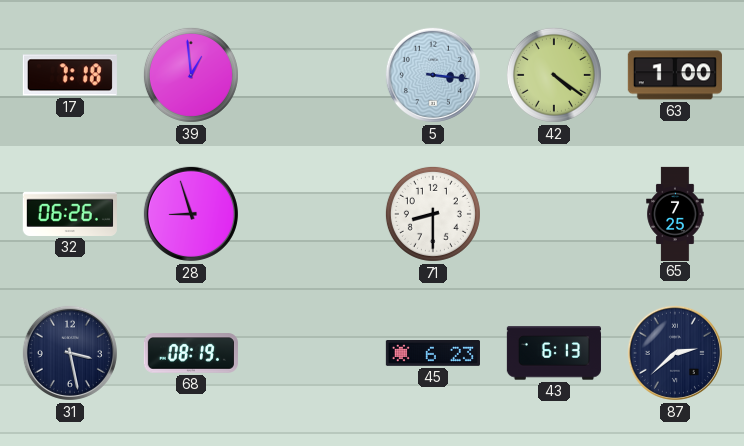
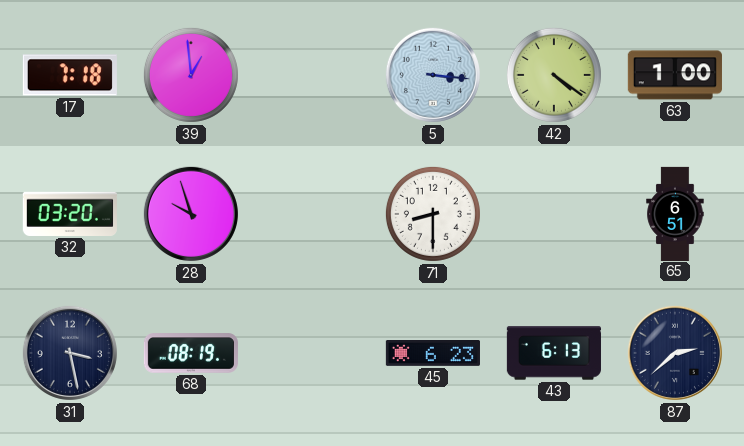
32: 06:26 -> 03:20 (70, 214)
28: 8:57 -> 9:57 (191, 214)
65: 7:25 -> 6:51 (675, 213)
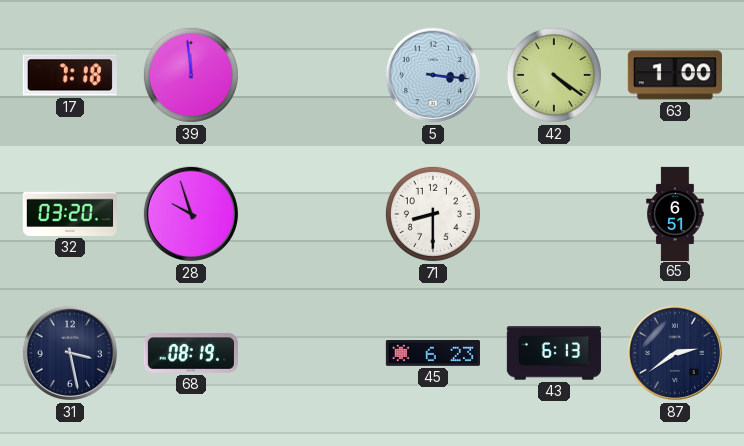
39: 12:59 -> 11:59 (191, 75)
87: 2:38 -> 2:39 (675, 353)
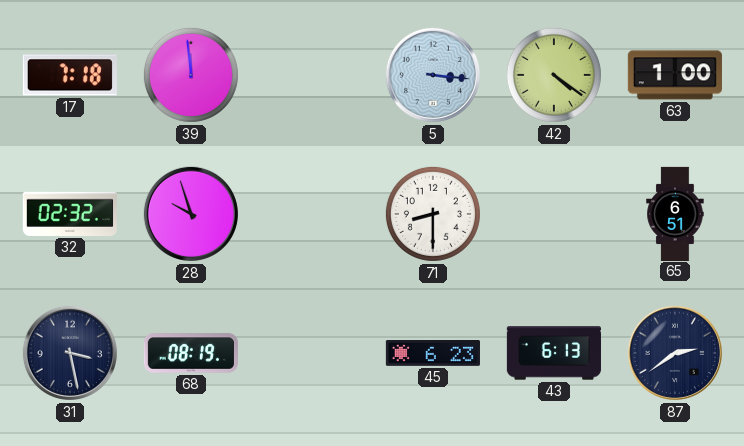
32: 03:20 -> 02:32 (70, 214)
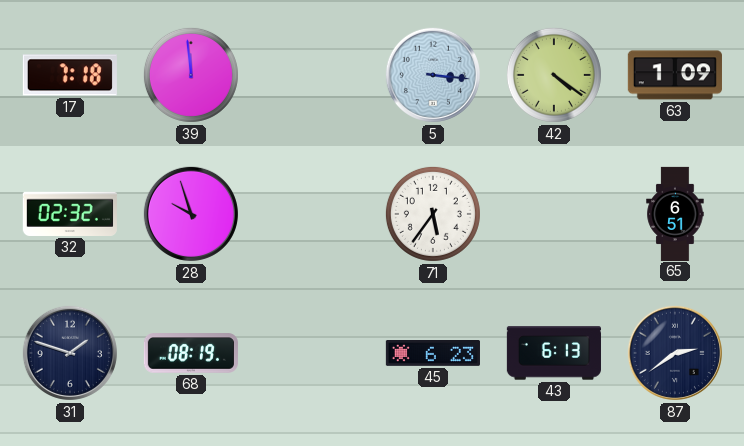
63: 1:00 -> 1:09 (675, 75)
71: 8:30 -> 5:36 (433, 214)
31: 3:28 -> 1:48 (70, 353)
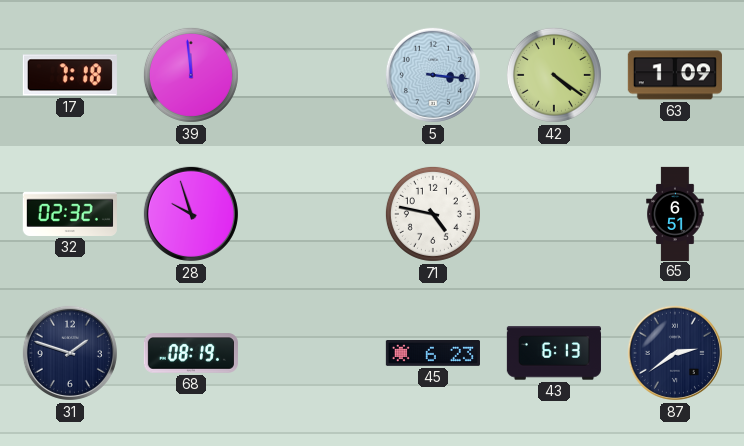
71: 5:36 -> 4:47 (433, 214)
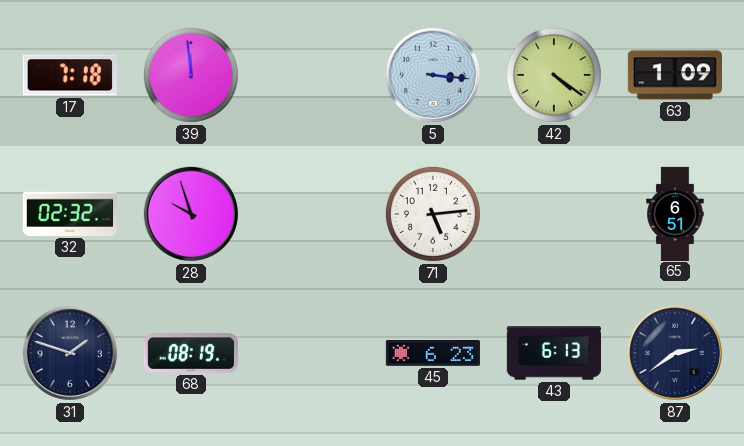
71: 4:47 -> 5:14 (433, 214)
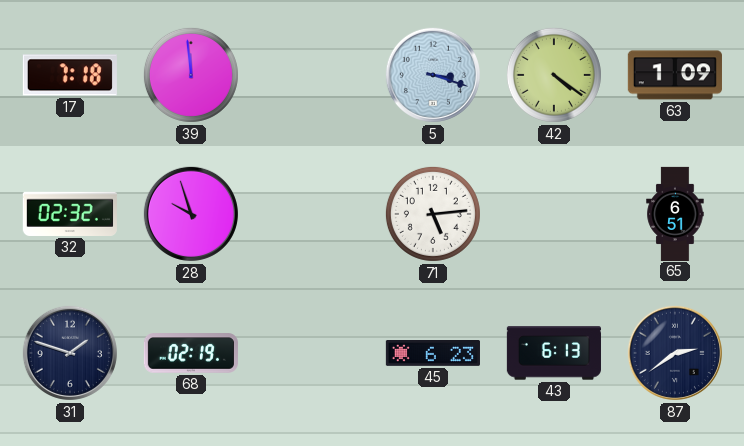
5: 3:16 -> 3:18 (433, 75)
68: 08:19 -> 02:19 (191, 353)
